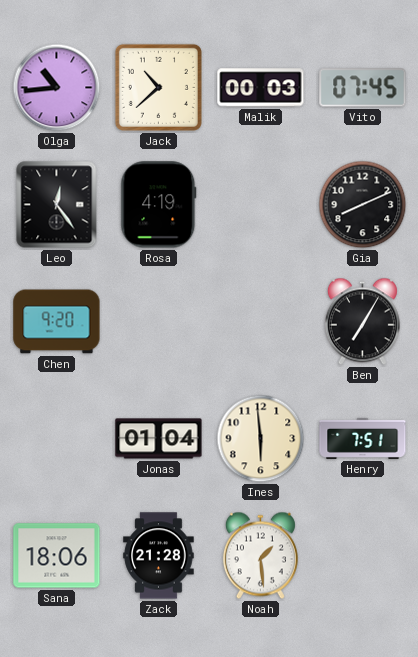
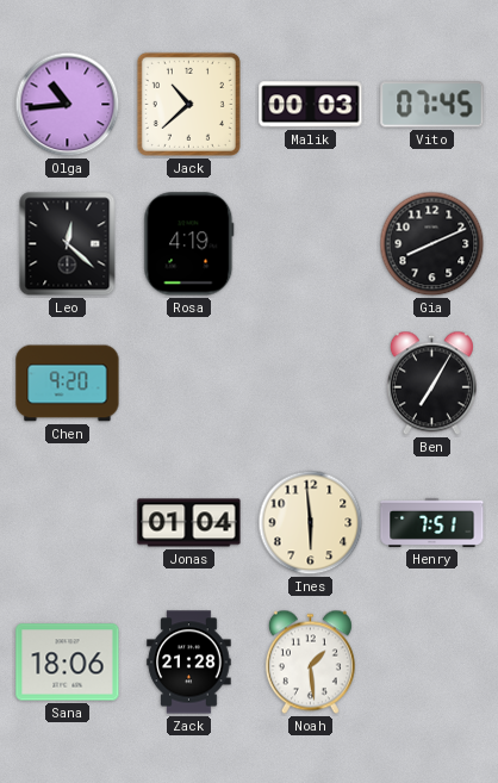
Leo: 12:24 -> 12:22 (68, 244)
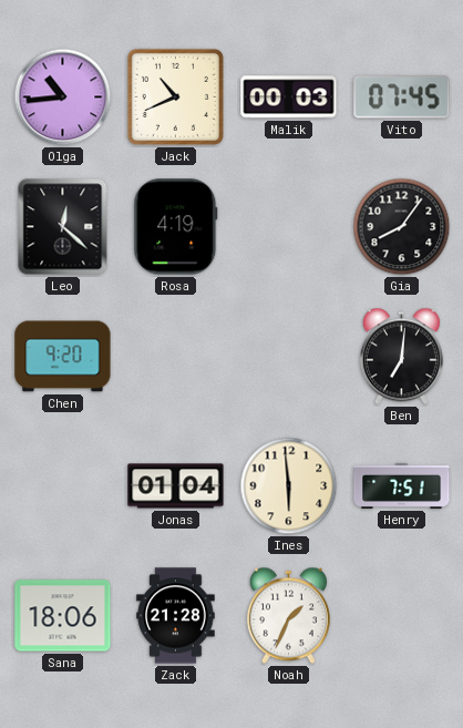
Jack: 10:38 -> 10:41 (175, 96)
Gia: 8:11 -> 8:06 (402, 227)
Ben: 7:05 -> 7:01 (401, 357)
Noah: 1:29 -> 1:34 (288, 616)
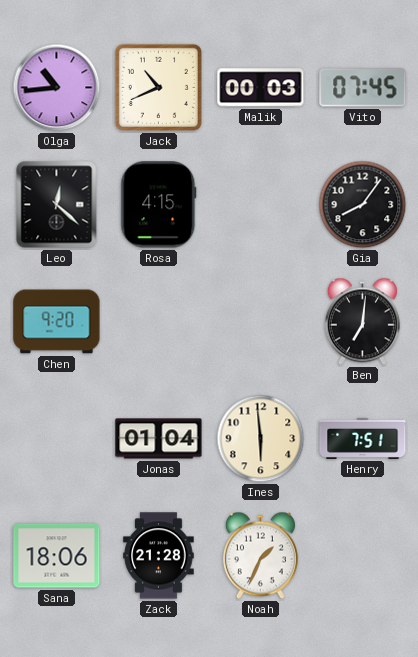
Rosa: 4:19 -> 4:15 (159, 205)
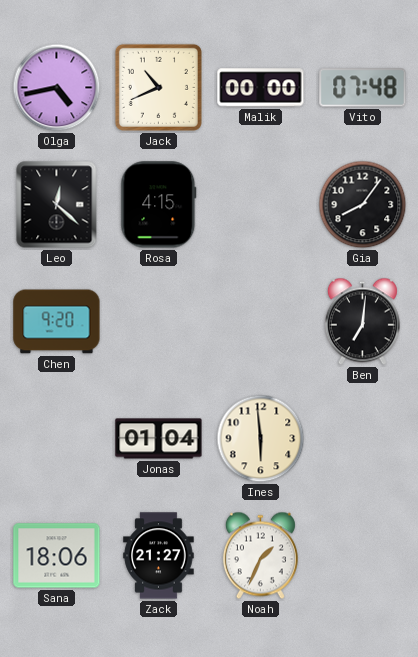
Olga: 10:44 -> 4:43 (57, 88)
Malik: 00:03 -> 00:00 (261, 88)
Vito: 07:45 -> 07:48 (363, 88)
Henry: 7:51 -> none (363, 438)
Zack: 21:28 -> 21:27 (159, 556)
